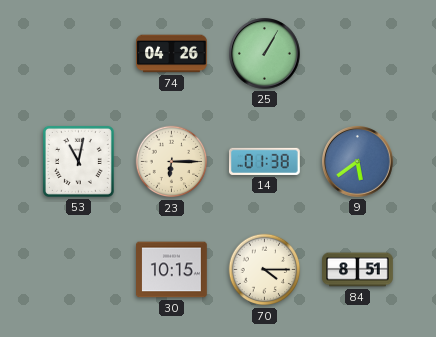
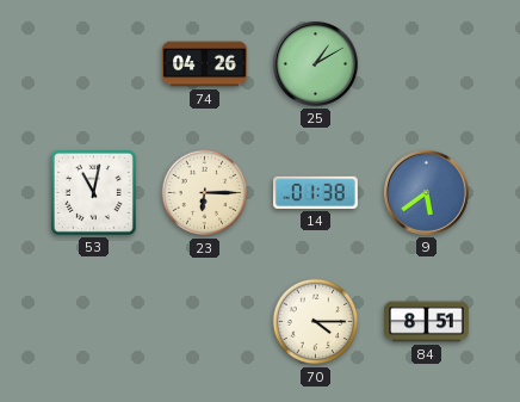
25: 1:05 -> 1:10 (316, 64)
30: 10:15 -> none (172, 270)
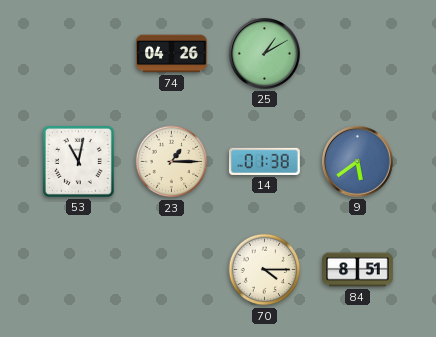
23: 6:15 -> 1:15 (172, 162)
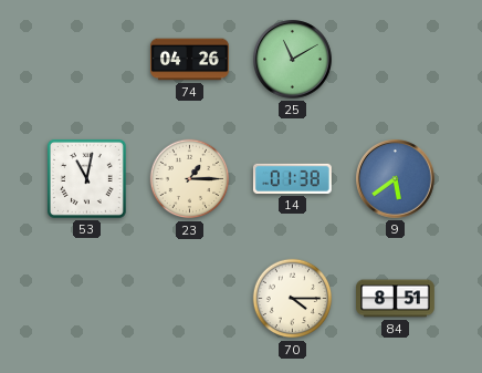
25: 1:10 -> 11:10 (293, 60)
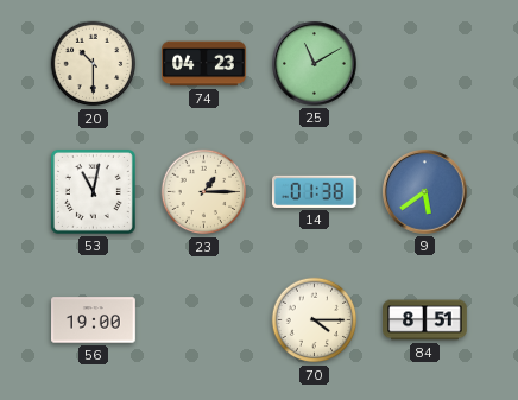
20: none -> 10:30 (94, 64)
74: 04:26 -> 04:23 (204, 64)
56: none -> 19:00 (94, 320)
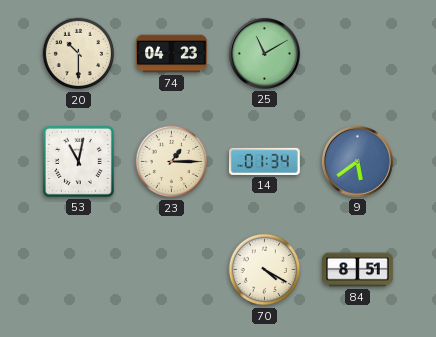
14: 01:38 -> 01:34 (264, 161)
56: 19:00 -> none (94, 320)
70: 4:15 -> 4:20 (265, 270)
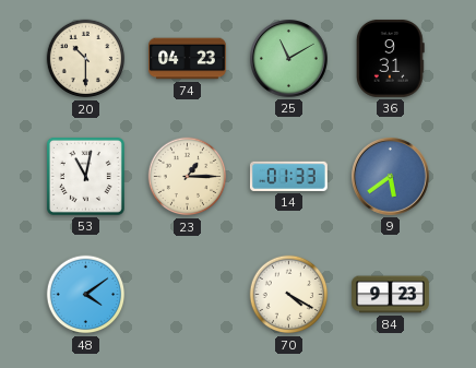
36: none -> 9:31 (390, 59)
14: 01:34 -> 01:33 (288, 176)
48: none -> 4:09 (86, 295)
84: 8:51 -> 9:23 (391, 295)
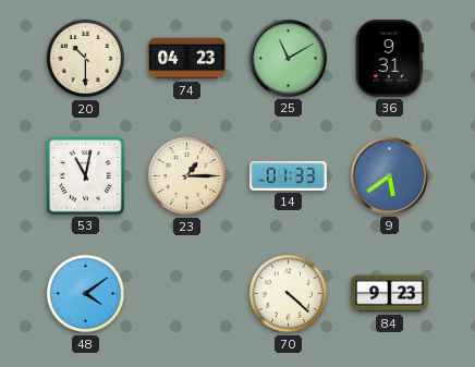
70: 4:20 -> 4:22 (289, 294)
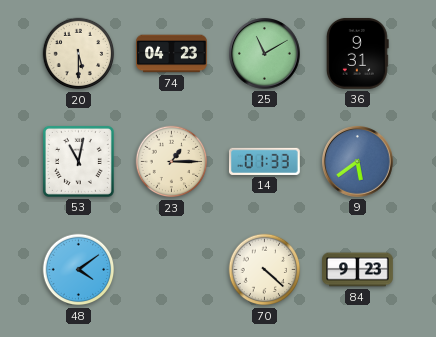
20: 10:30 -> 5:30 (79, 54)
